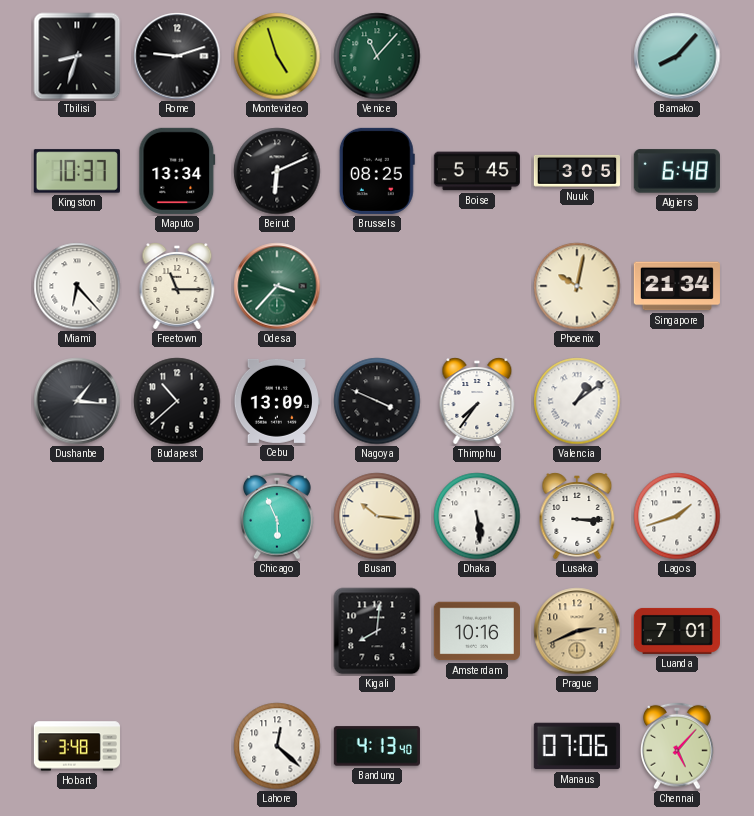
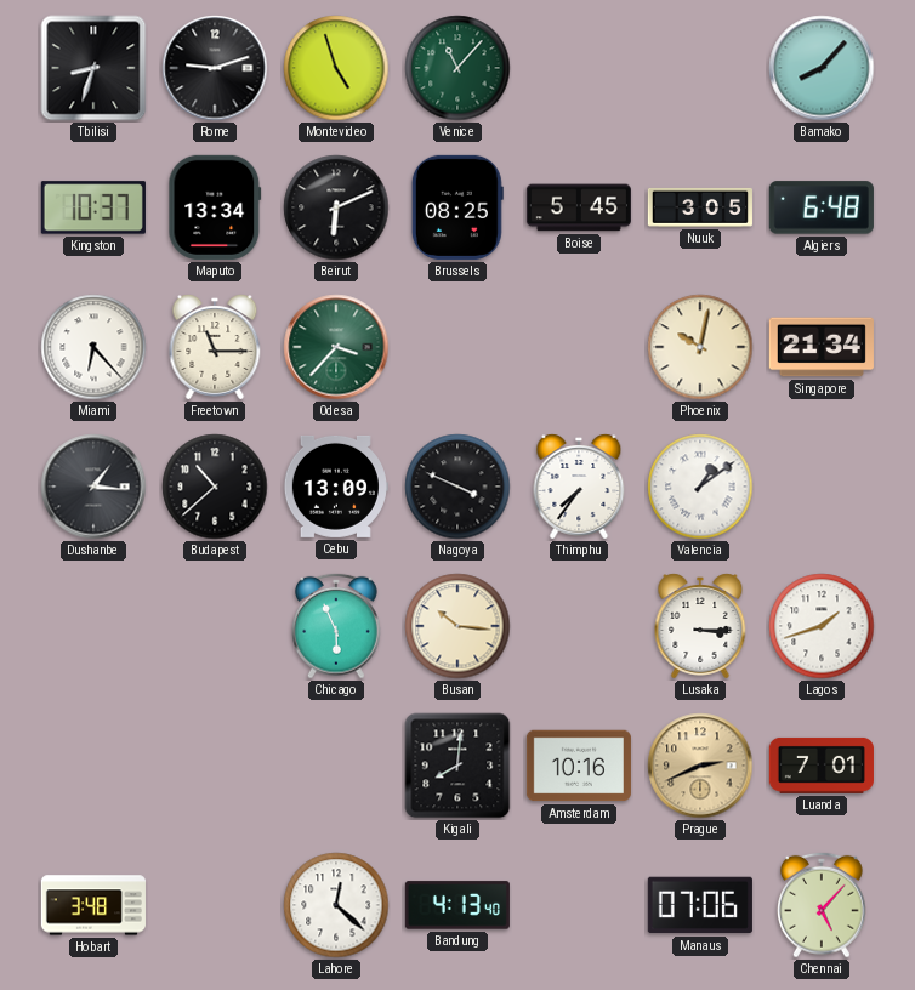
Dhaka: 5:29 -> none (477, 516)
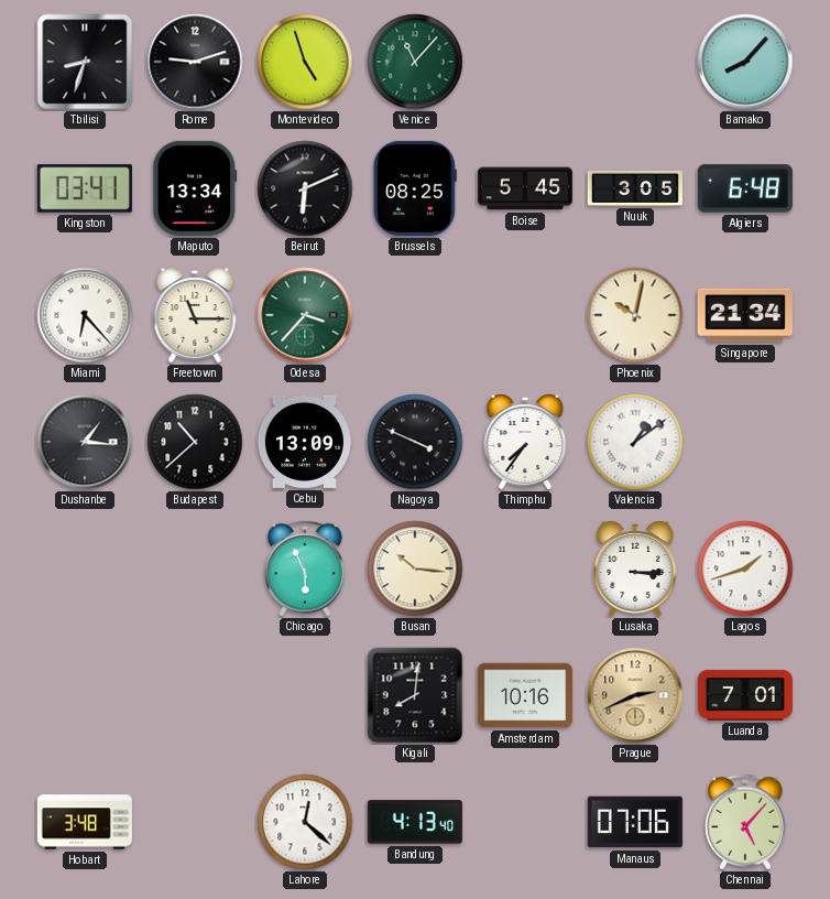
Kingston: 10:37 -> 03:41 (85, 188)
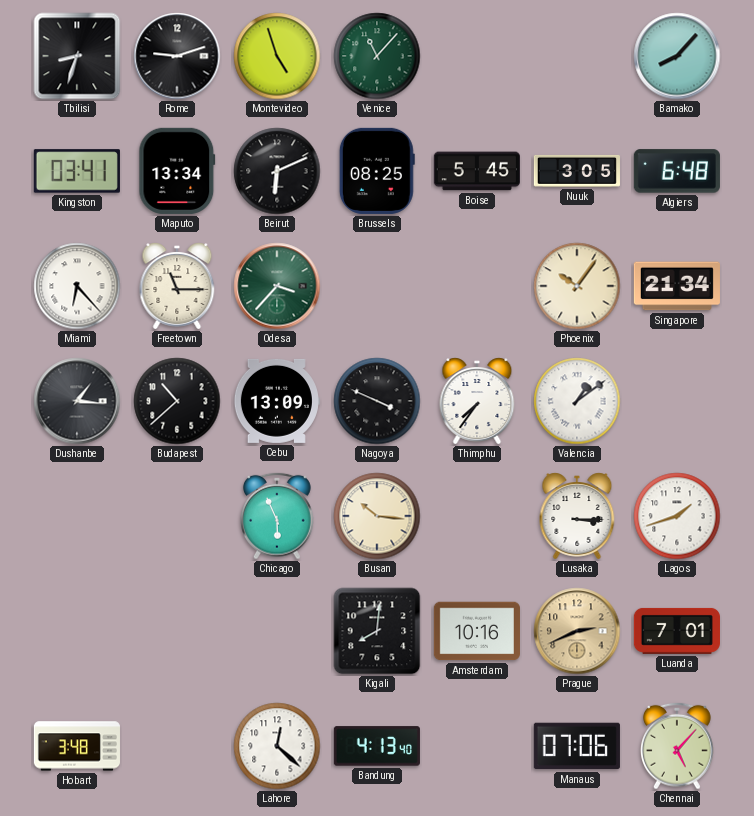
Phoenix: 10:02 -> 10:06 (577, 286)
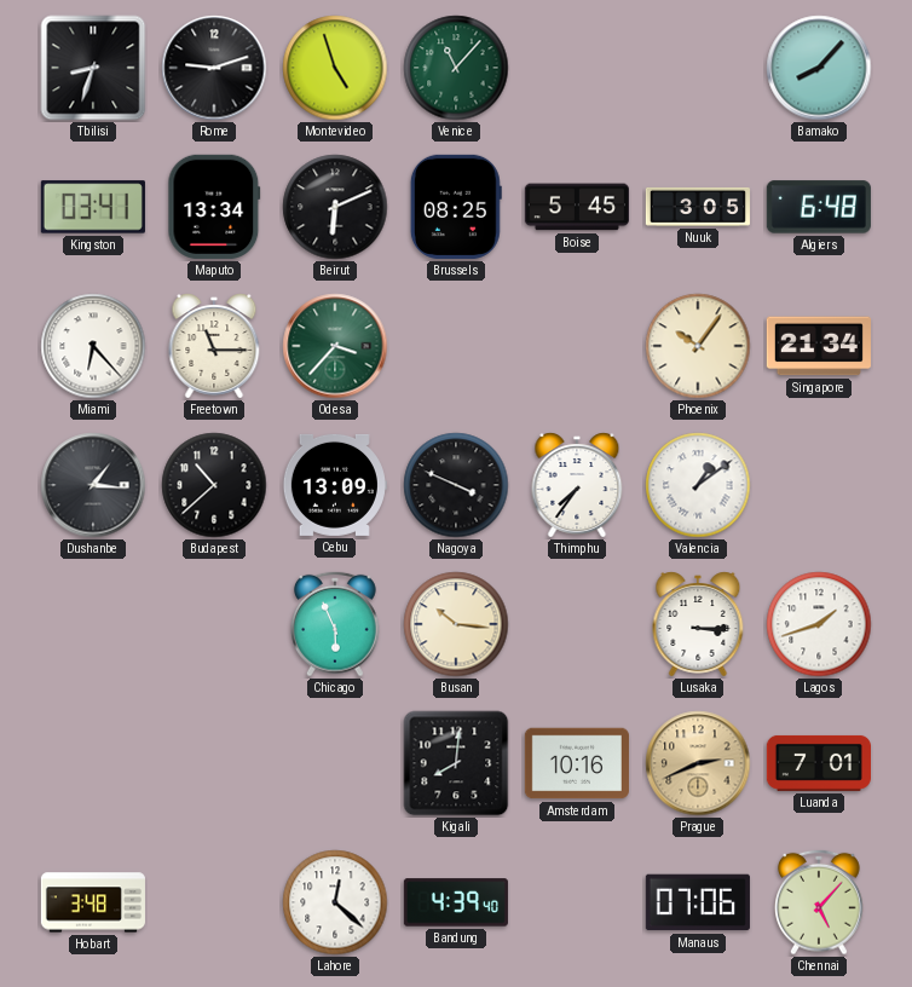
Bandung: 4:13 -> 4:39 (456, 902)
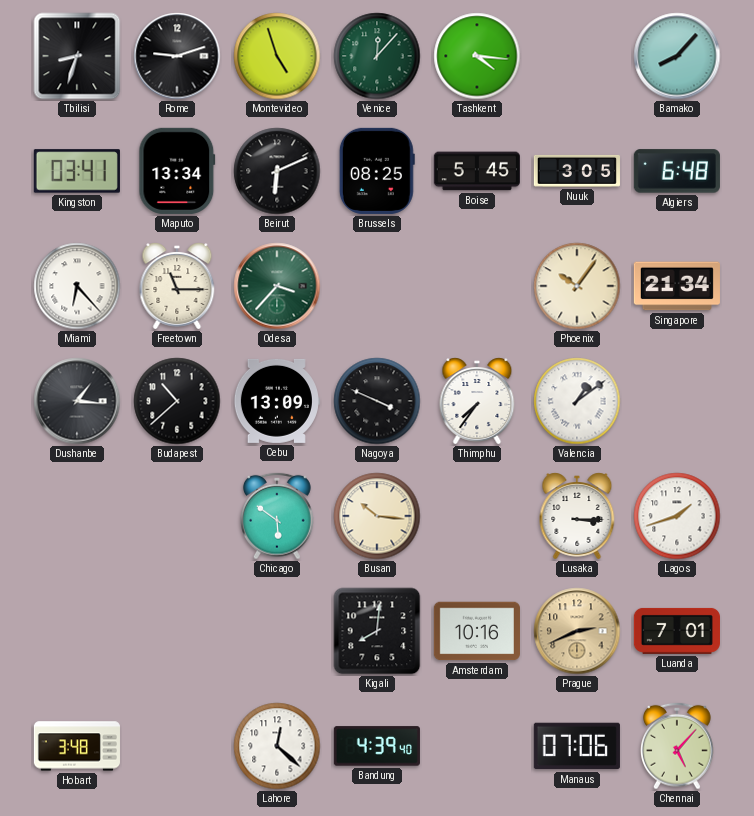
Venice: 11:07 -> 12:07 (377, 56)
Tashkent: none -> 4:16 (477, 56)
Chicago: 5:56 -> 5:51 (278, 516)
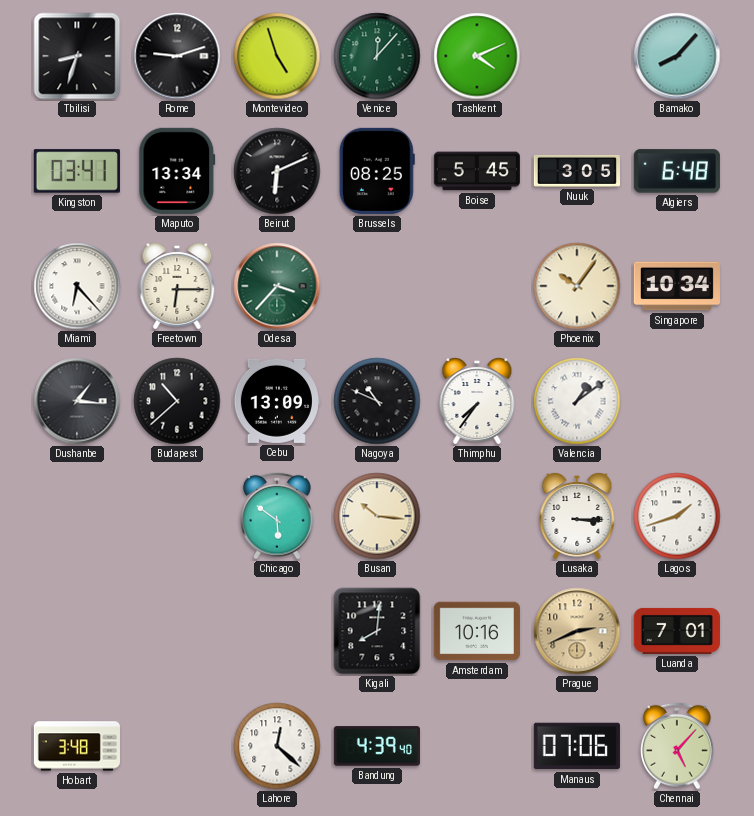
Tashkent: 4:16 -> 4:11 (477, 56)
Freetown: 11:15 -> 6:15 (177, 286)
Singapore: 21:34 -> 10:34 (677, 286)
Nagoya: 3:49 -> 10:49 (377, 401)
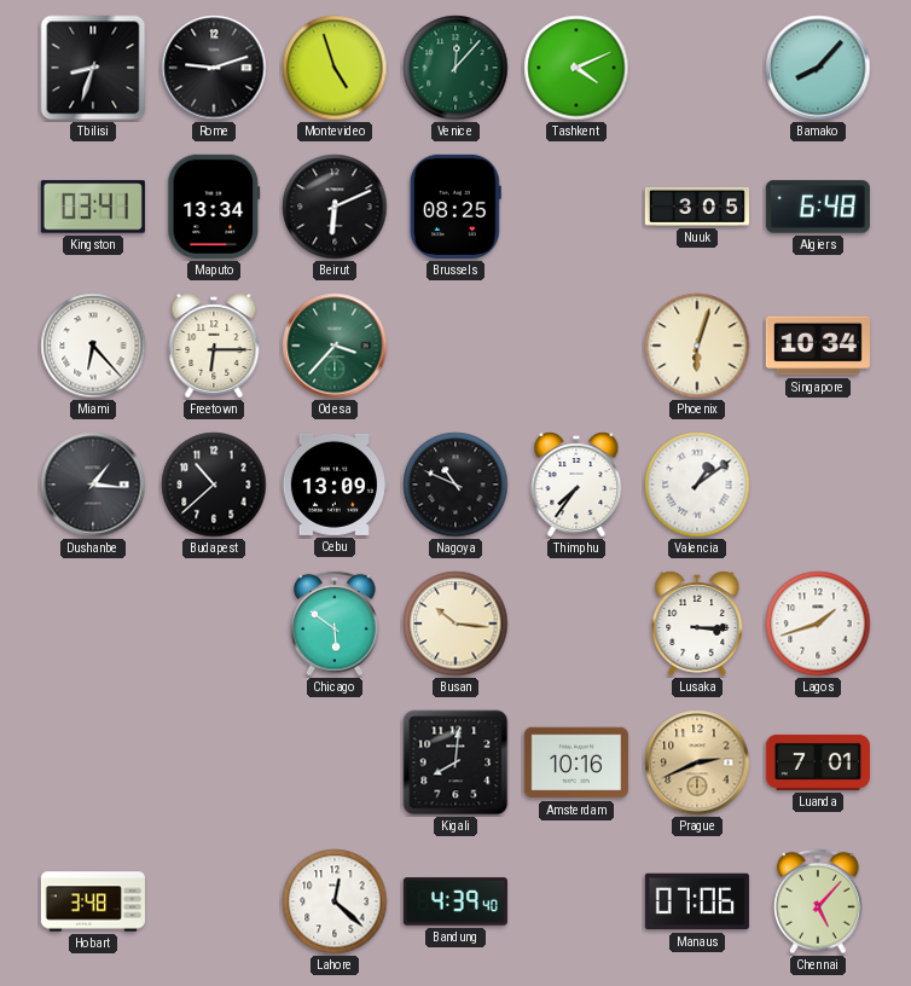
Boise: 5:45 -> none (477, 171)
Phoenix: 10:06 -> 6:03 (697, 346)
